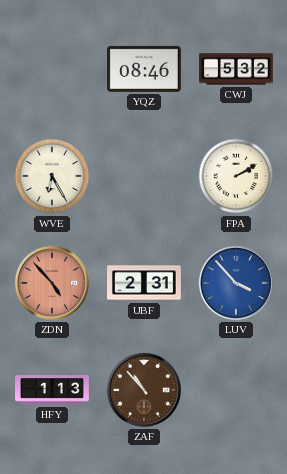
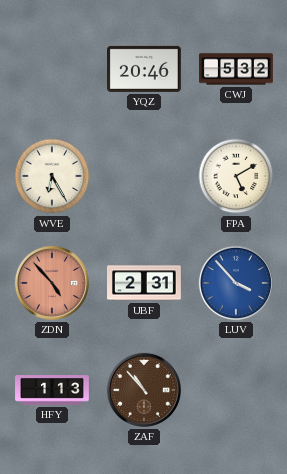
YQZ: 08:46 -> 20:46 (145, 69)
FPA: 2:10 -> 5:10 (236, 176)
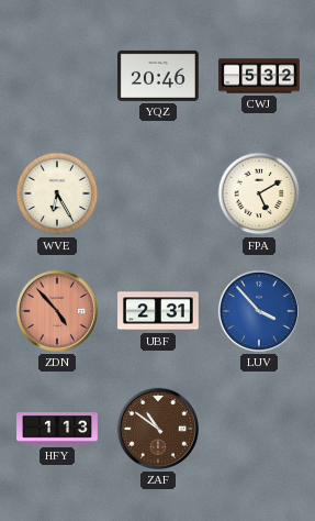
ZAF: 10:53 -> 10:51 (158, 429)
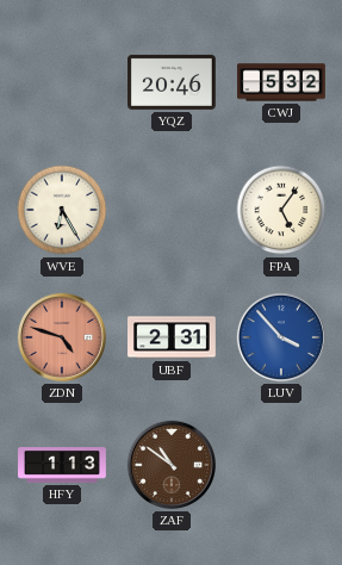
FPA: 5:10 -> 5:06 (281, 210)
ZDN: 4:53 -> 4:48 (62, 337)
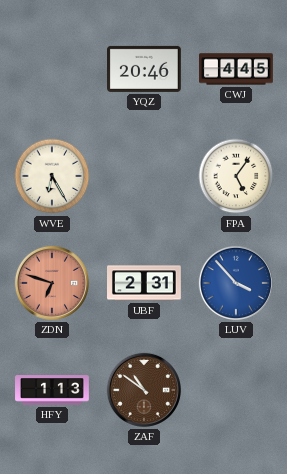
CWJ: 5:32 -> 4:45 (237, 69)
ZDN: 4:48 -> 6:48 (52, 283)
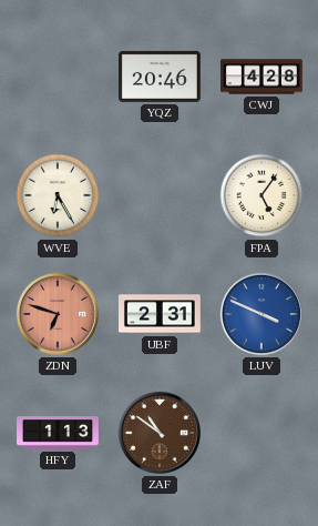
CWJ: 4:45 -> 4:28 (263, 77)
LUV: 3:53 -> 3:49 (261, 314)
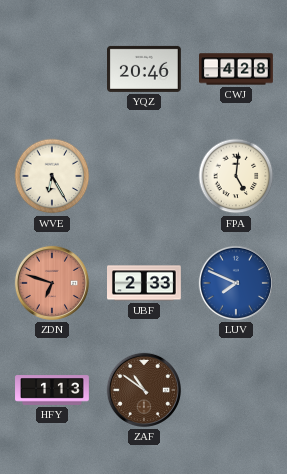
FPA: 5:06 -> 5:01 (236, 176)
UBF: 2:31 -> 2:33 (145, 283)
LUV: 3:49 -> 7:49 (236, 283)
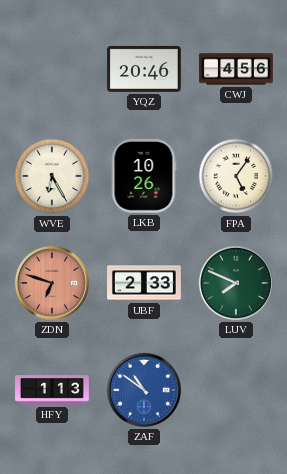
CWJ: 4:28 -> 4:56 (237, 69)
LKB: none -> 10:26 (144, 176)
FPA: 5:01 -> 5:06 (236, 176)
LUV dial: blue -> green (236, 283)
ZAF dial: brown -> blue (144, 390)
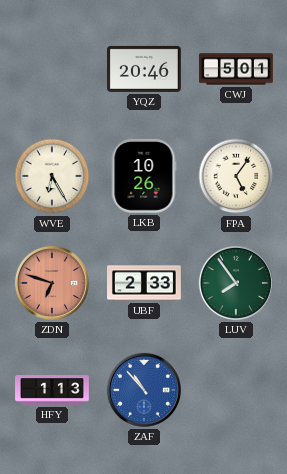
CWJ: 4:56 -> 5:01 (237, 69)
LUV: 7:49 -> 7:54 (236, 283)
ZAF: 10:51 -> 10:53 (144, 390)
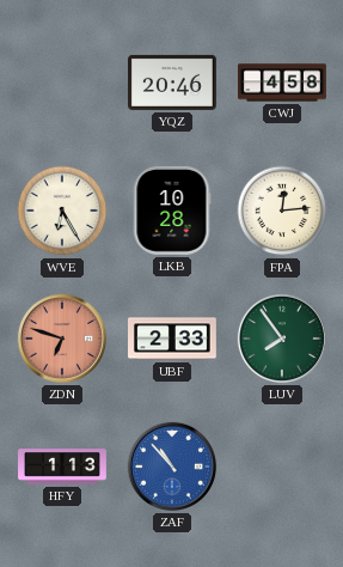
CWJ: 5:01 -> 4:58 (283, 83)
LKB: 10:26 -> 10:28 (172, 211)
FPA: 5:06 -> 12:14 (282, 211)
